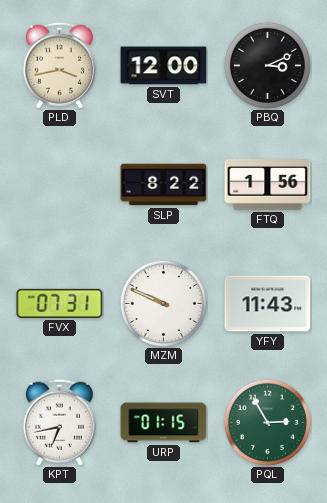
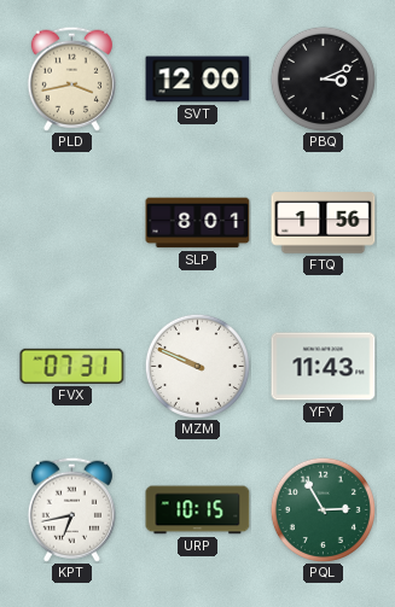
SLP: 8:22 -> 8:01 (198, 223)
URP: 01:15 -> 10:15 (198, 510)
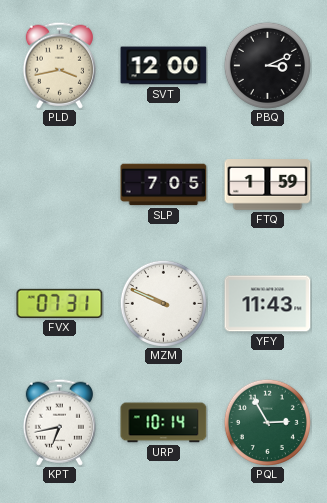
SLP: 8:01 -> 7:05 (164, 185)
FTQ: 1:56 -> 1:59 (268, 185)
URP: 10:15 -> 10:14 (164, 423)
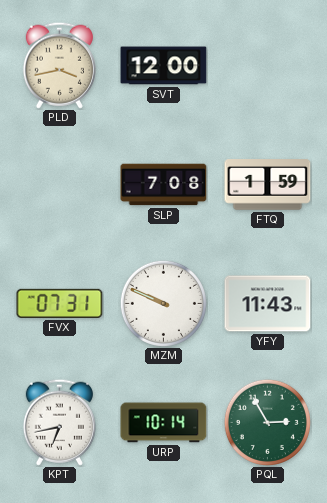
PBQ: 3:11 -> none (267, 65)
SLP: 7:05 -> 7:08 (164, 185)
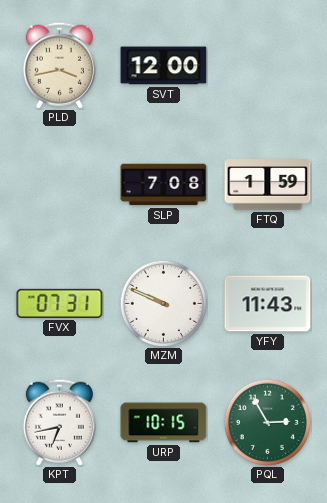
URP: 10:14 -> 10:15 (164, 423)
